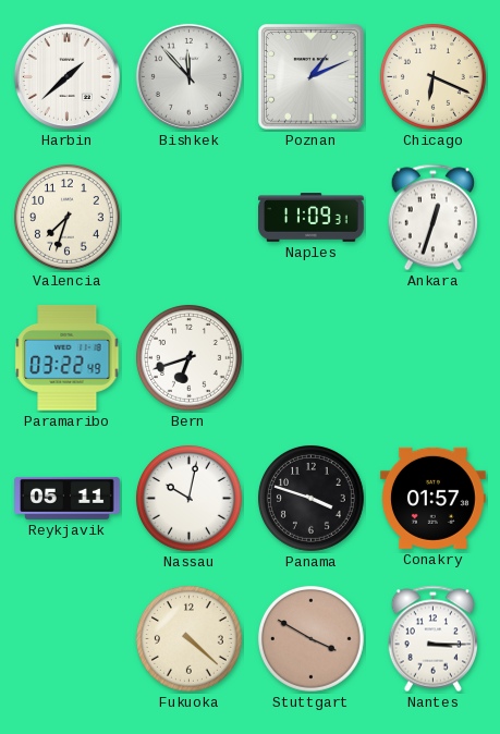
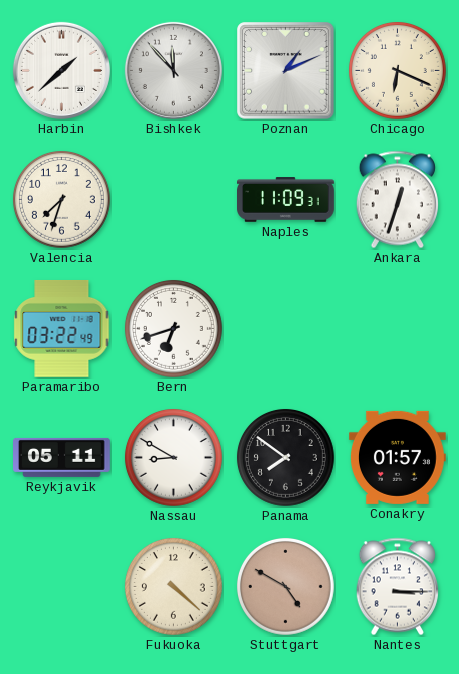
Nassau: 10:02 -> 8:50 (173, 457)
Panama: 3:48 -> 7:51 (285, 457)
Stuttgart: 3:50 -> 4:50 (285, 586)
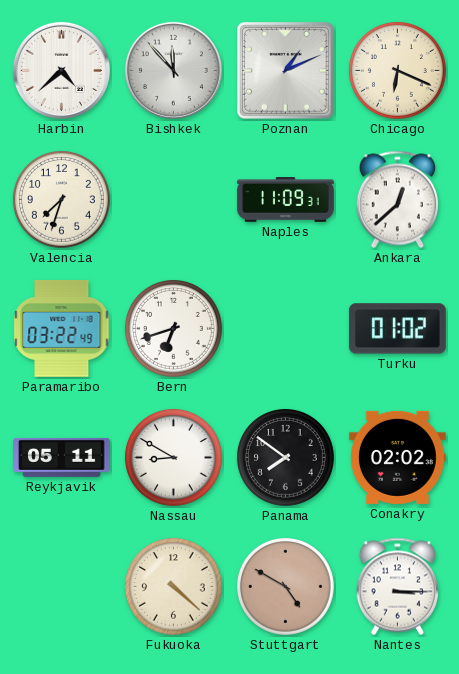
Harbin: 1:38 -> 4:38 (61, 70)
Ankara: 12:33 -> 12:38 (397, 200)
Turku: none -> 01:02 (397, 329)
Conakry: 01:57 -> 02:02 (397, 457)
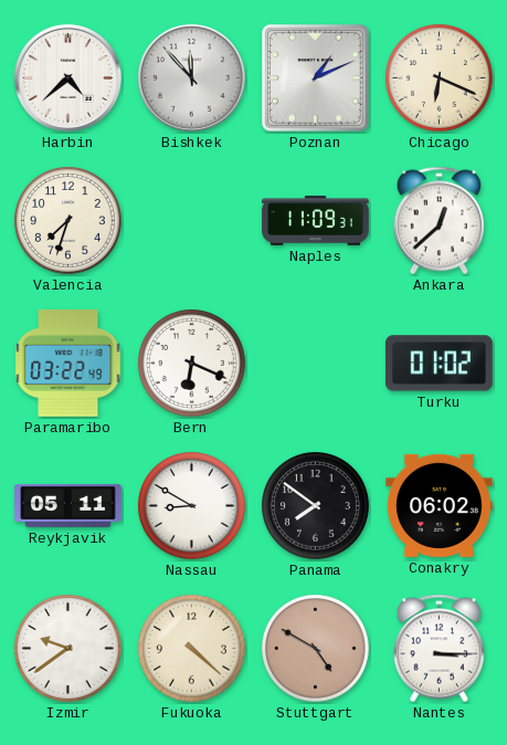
Bern: 6:42 -> 6:19 (191, 363)
Conakry: 02:02 -> 06:02 (439, 505)
Izmir: none -> 9:39 (67, 648)
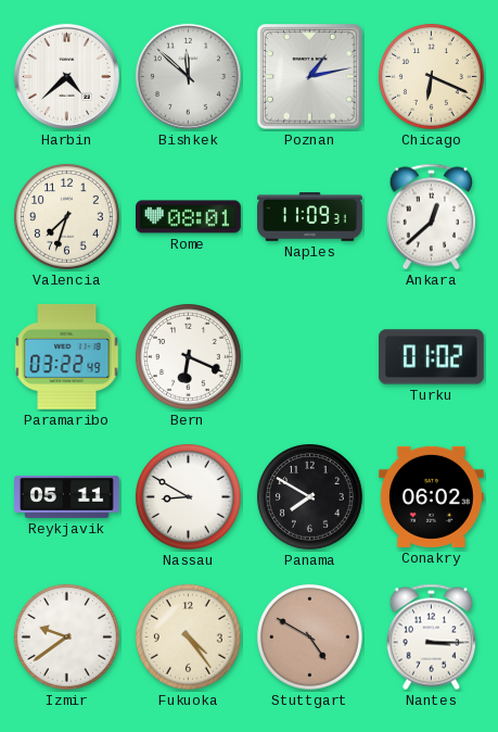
Bishkek: 11:53 -> 11:52 (188, 76)
Poznan: 1:11 -> 1:13 (310, 77)
Rome: none -> 08:01 (189, 217)
Panama: 7:51 -> 7:50 (309, 496)
Fukuoka: 4:22 -> 4:24 (188, 636)
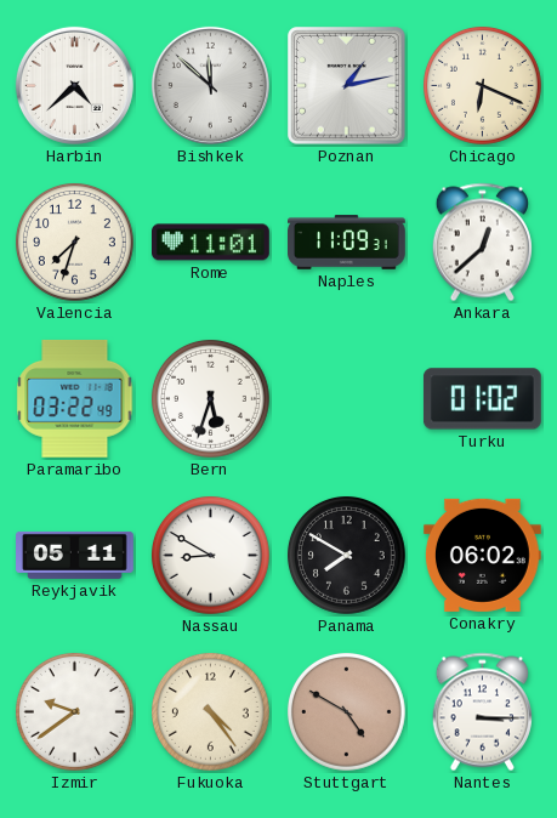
Rome: 08:01 -> 11:01 (211, 243)
Bern: 6:19 -> 5:33 (210, 398)
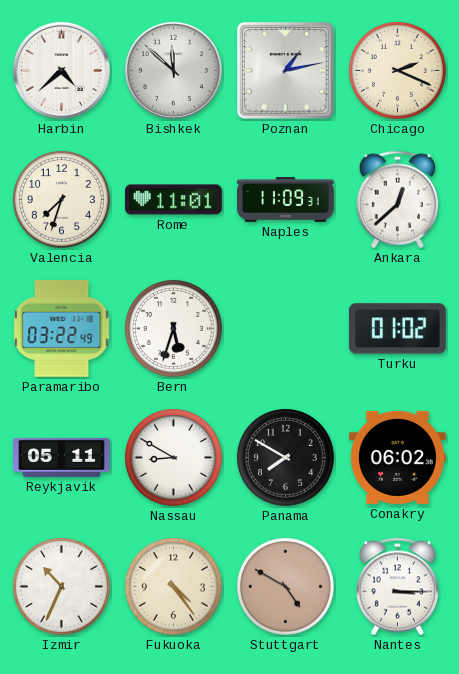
Chicago: 6:19 -> 2:19 (397, 70)
Izmir: 9:39 -> 10:34 (61, 586)
